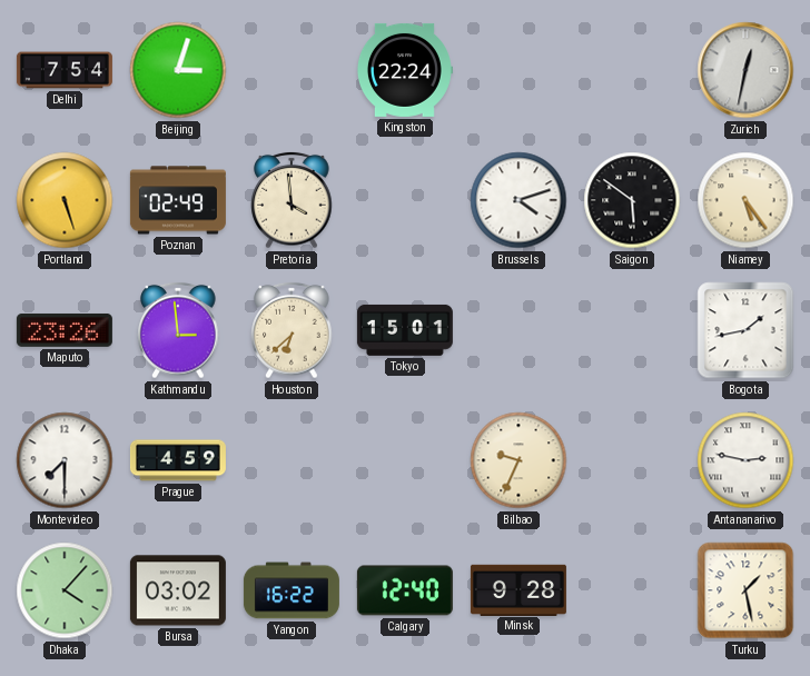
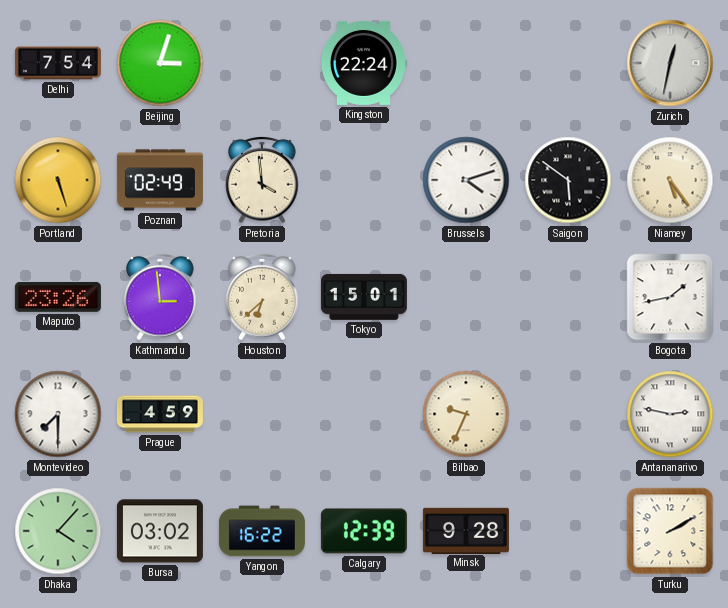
Calgary: 12:40 -> 12:39 (364, 531)
Turku: 1:28 -> 2:10 (670, 531)
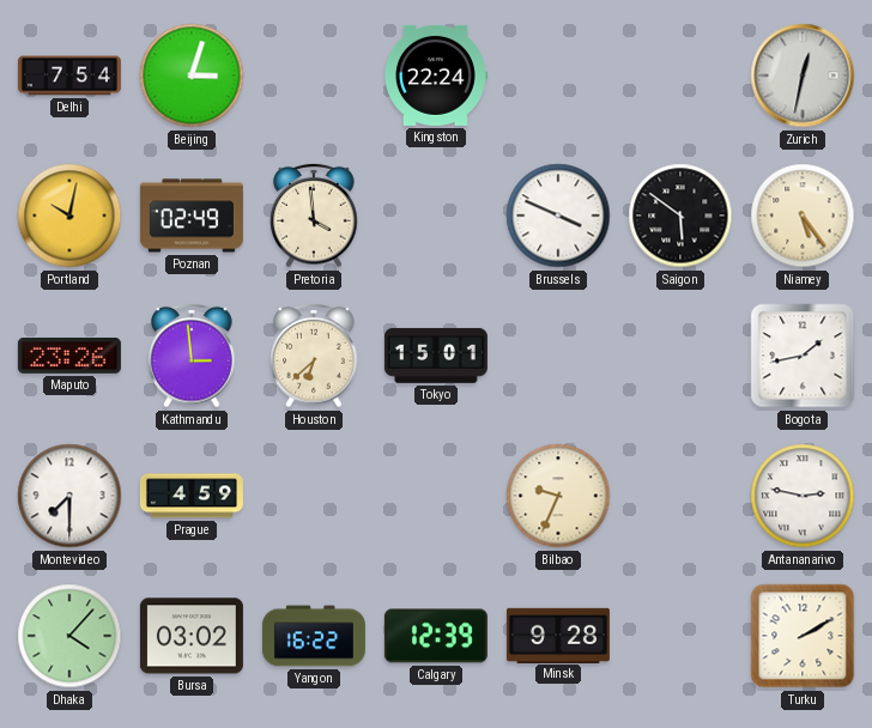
Portland: 5:27 -> 10:02 (69, 216)
Brussels: 4:12 -> 3:49 (558, 216)
